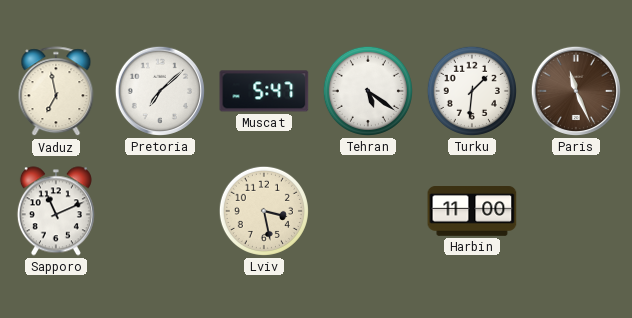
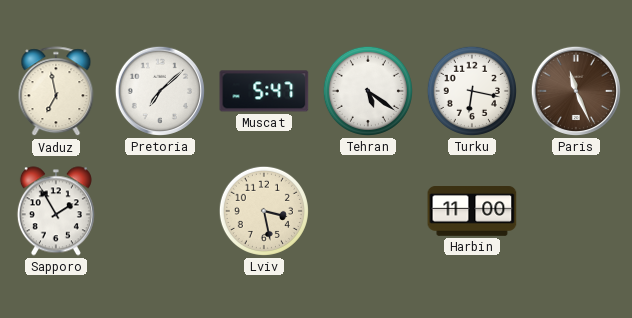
Turku: 1:31 -> 6:17 (472, 91)
Sapporo: 11:11 -> 1:55 (56, 211)
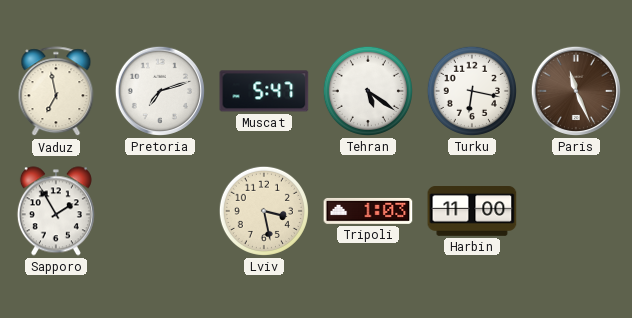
Pretoria: 7:08 -> 7:12 (160, 91)
Tripoli: none -> 1:03 (368, 211)
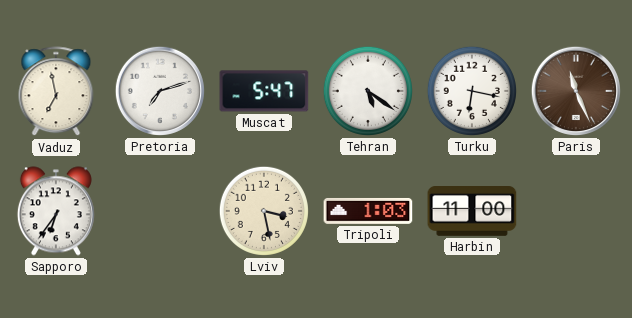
Sapporo: 1:55 -> 6:36 (56, 211)
